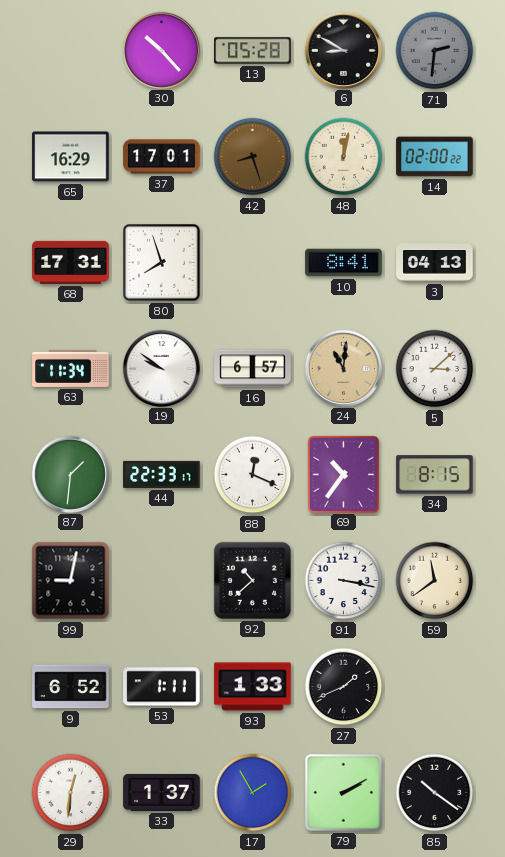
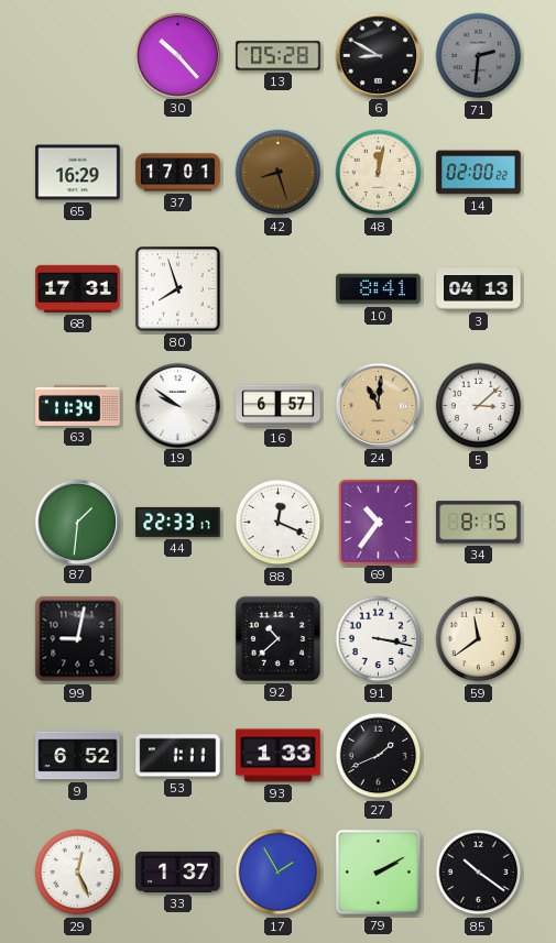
29: 12:31 -> 12:26 (78, 873)
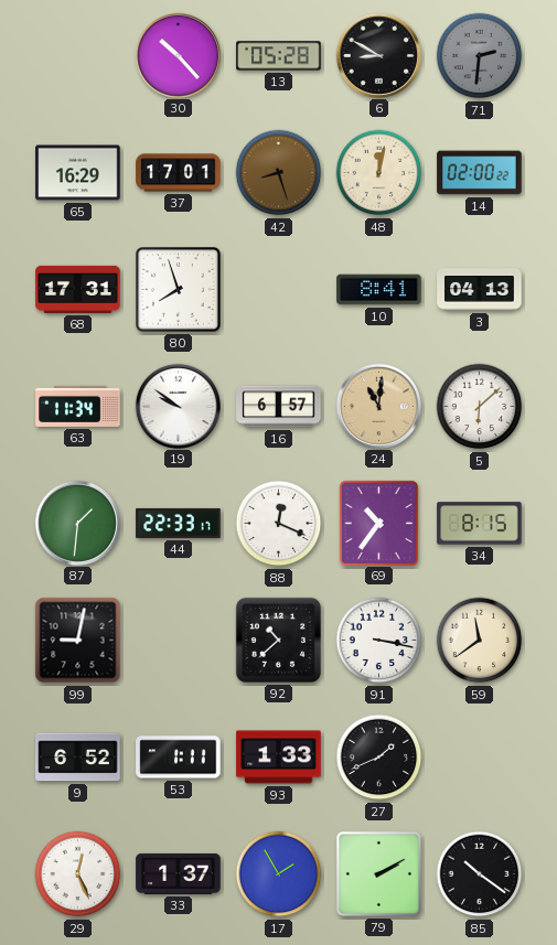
5: 3:08 -> 6:08 (480, 407)
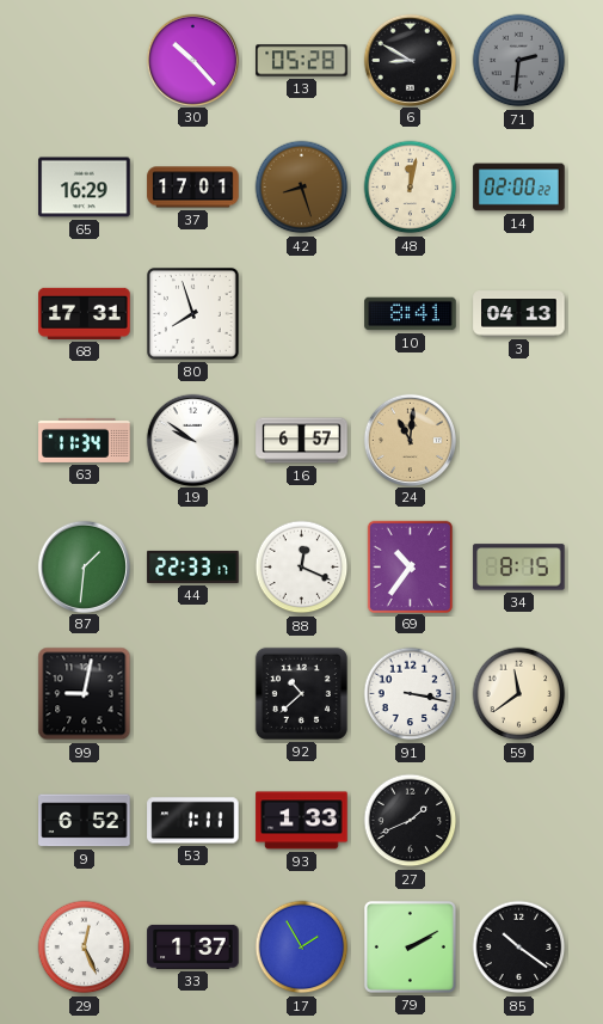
5: 6:08 -> none (480, 407)
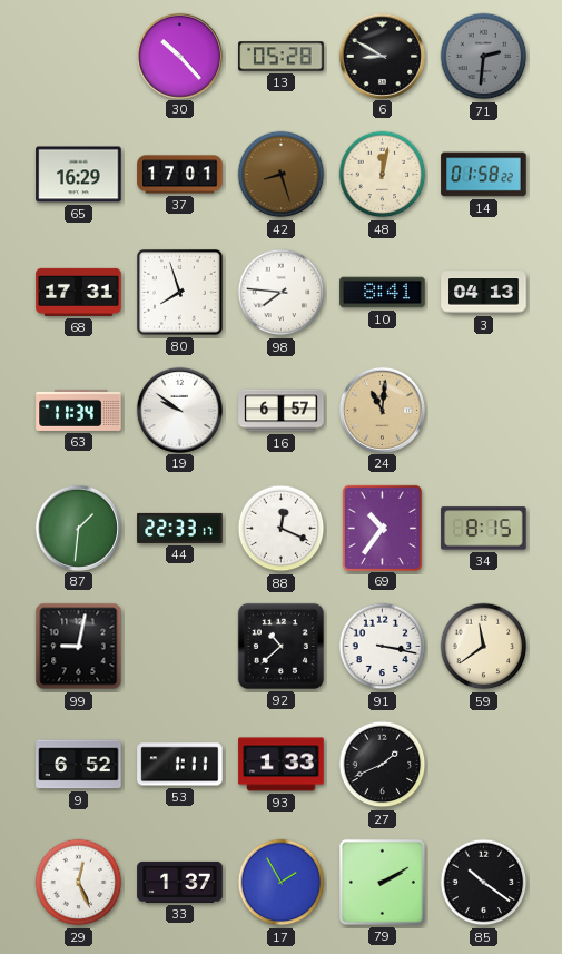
14: 02:00 -> 01:58 (484, 175)
98: none -> 7:46 (282, 293)
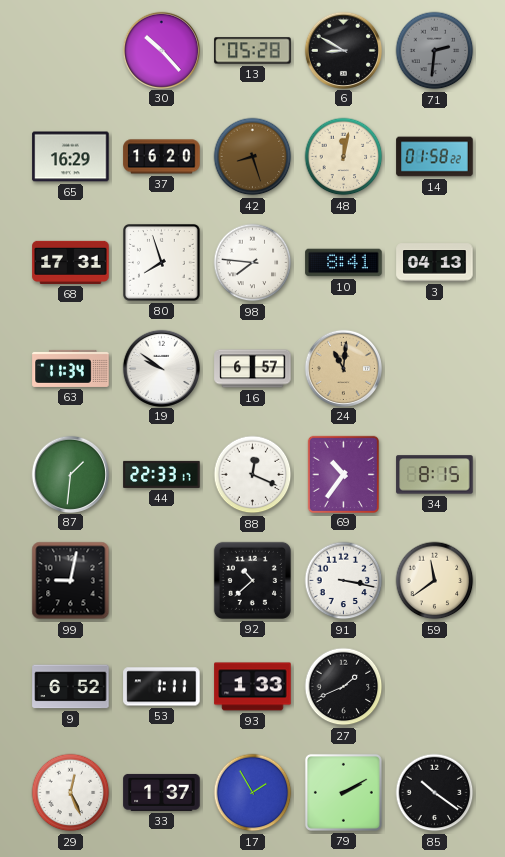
37: 17:01 -> 16:20 (162, 157)
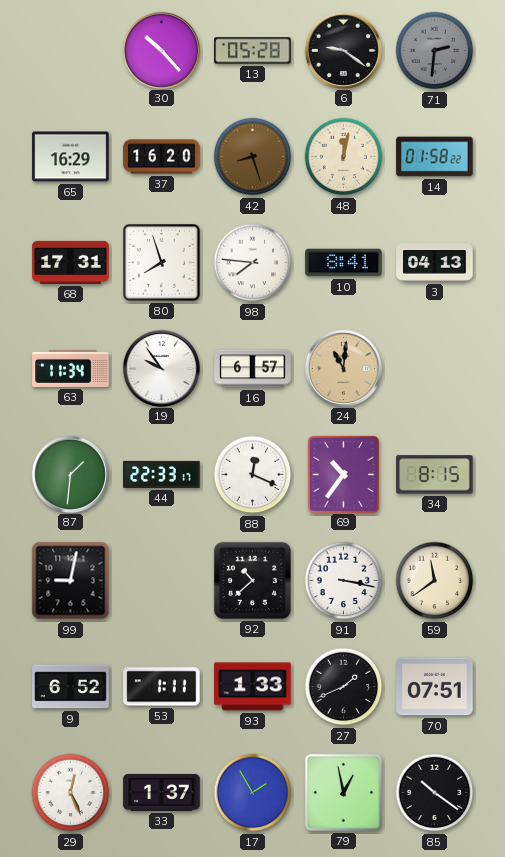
6: 8:50 -> 9:21 (343, 50)
19: 9:51 -> 9:54 (161, 368)
70: none -> 07:51 (435, 687)
79: 2:10 -> 12:58 (343, 792)
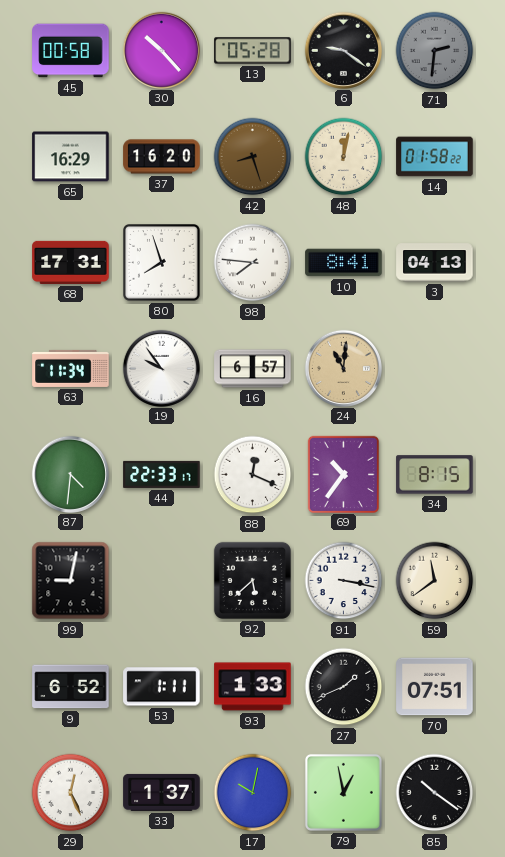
45: none -> 00:58 (71, 51)
87: 1:31 -> 4:31 (70, 474)
92: 10:38 -> 5:38 (252, 580)
17: 1:55 -> 10:02 (253, 793)
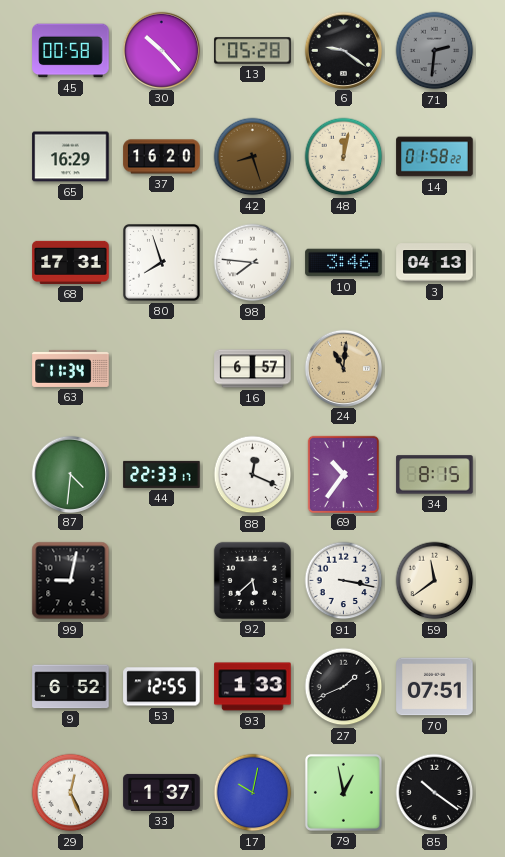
10: 8:41 -> 3:46 (344, 263)
19: 9:54 -> none (161, 368)
53: 1:11 -> 12:55 (162, 687)
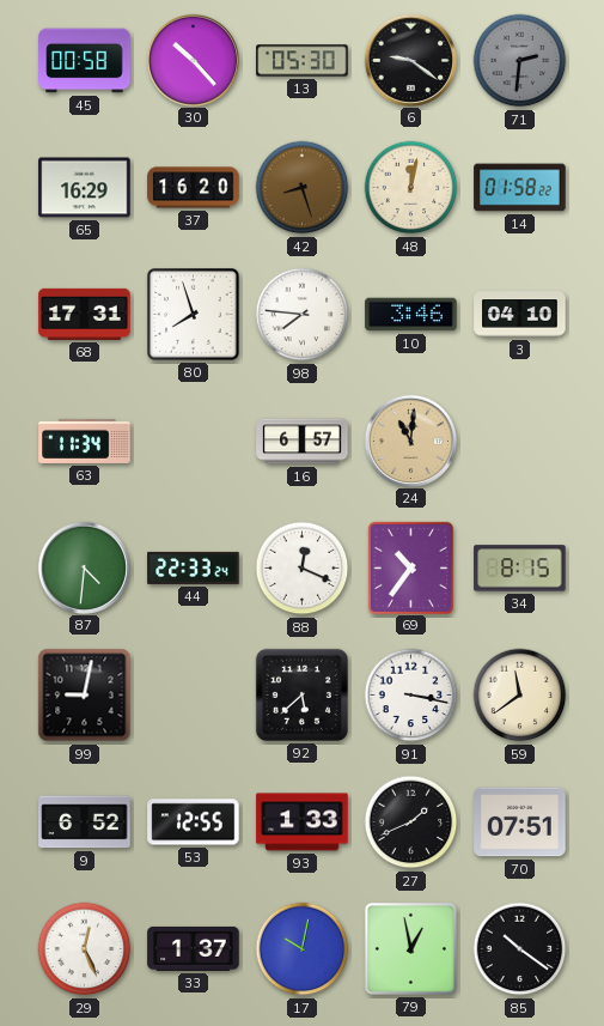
13: 05:28 -> 05:30 (303, 61)
3: 04:13 -> 04:10 (520, 315)
44: 22:33:17 -> 22:33:24 (194, 567)
